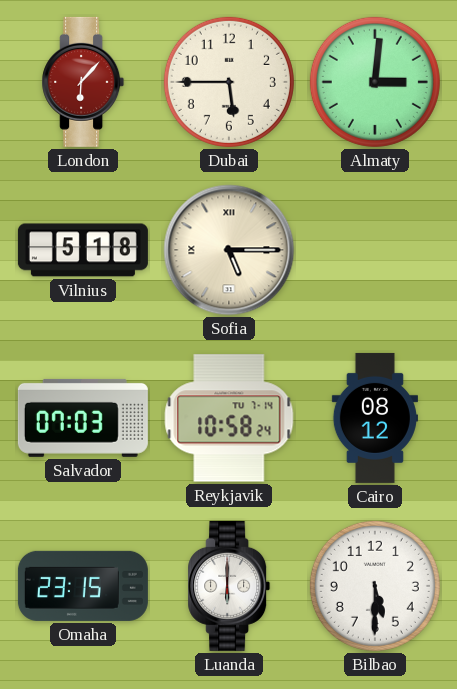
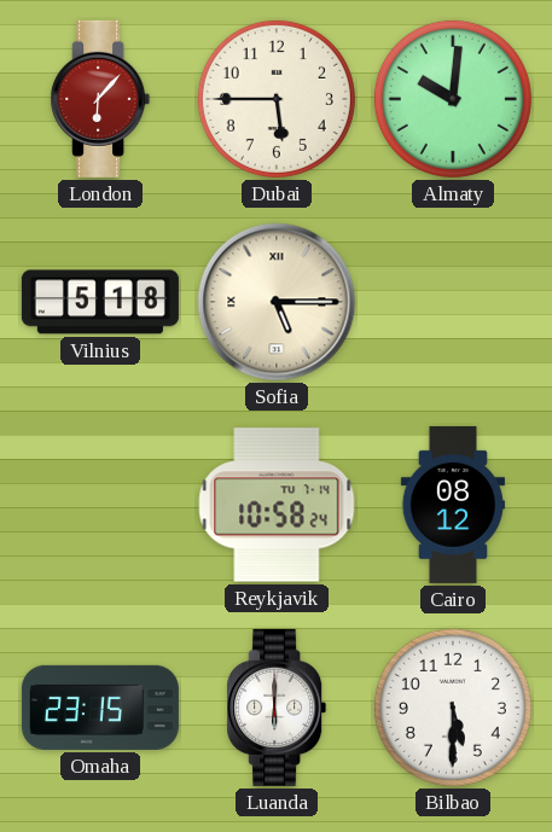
Almaty: 3:01 -> 10:01 (453, 99)
Salvador: 07:03 -> none (83, 418)
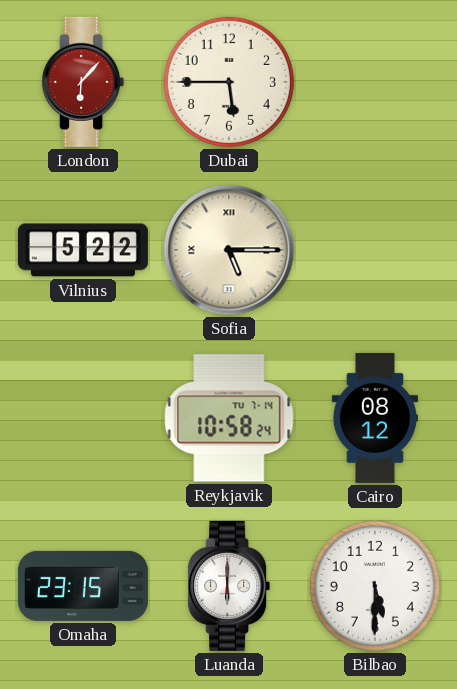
Almaty: 10:01 -> none (453, 99)
Vilnius: 5:18 -> 5:22 (83, 250)
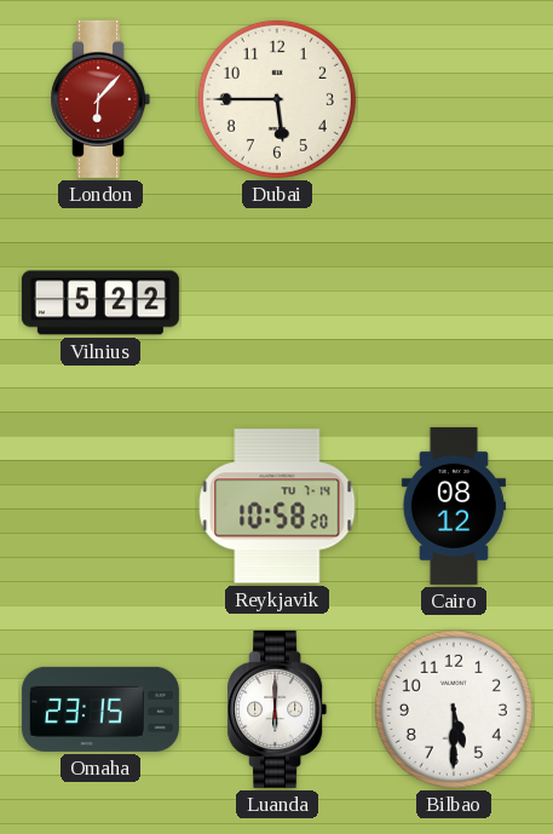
Sofia: 5:15 -> none (229, 250)
Reykjavik: 10:58:24 -> 10:58:20 (277, 506)
